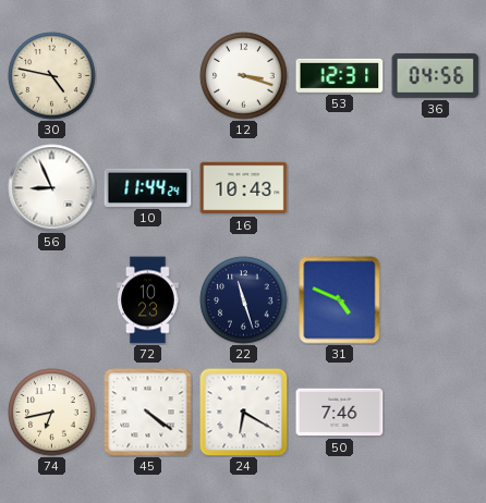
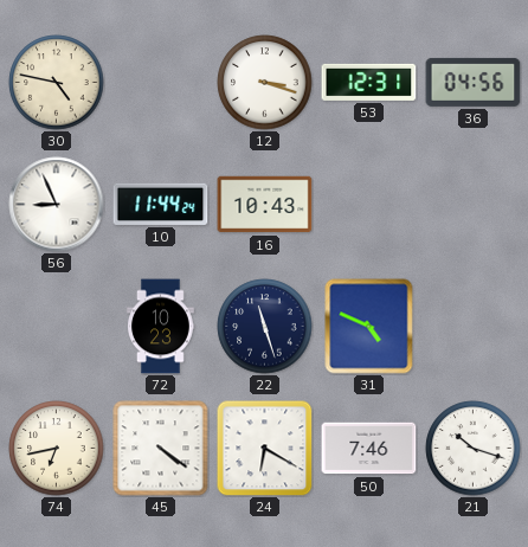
21: none -> 10:18 (474, 449)
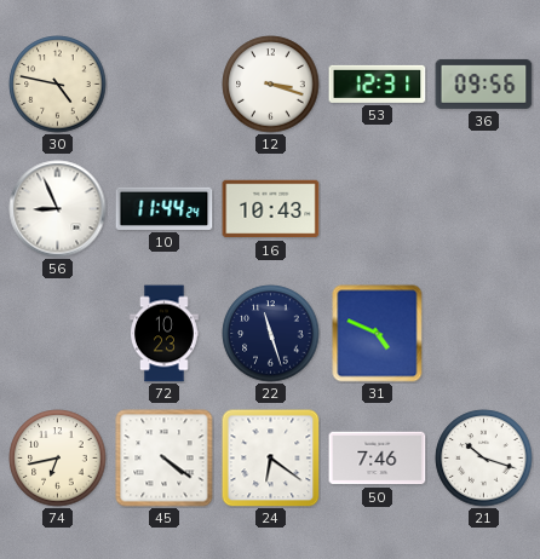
36: 04:56 -> 09:56 (484, 83)
24: 6:20 -> 6:21 (271, 459)
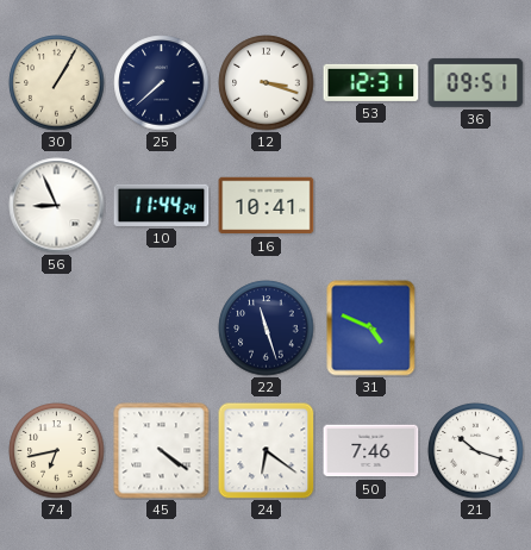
30: 4:47 -> 1:05 (57, 83)
25: none -> 7:38 (162, 83)
36: 09:56 -> 09:51 (476, 82)
16: 10:43 -> 10:41 (267, 206)
72: 10:23 -> none (165, 334)
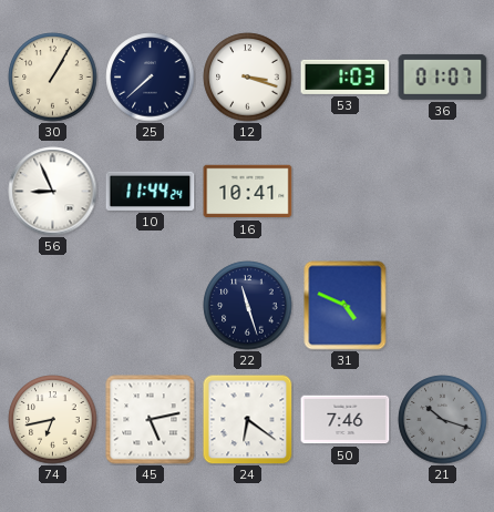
53: 12:31 -> 1:03 (346, 76)
36: 09:51 -> 01:07 (443, 76)
45: 4:21 -> 5:13 (151, 420)
21 dial: white -> grey (443, 420)
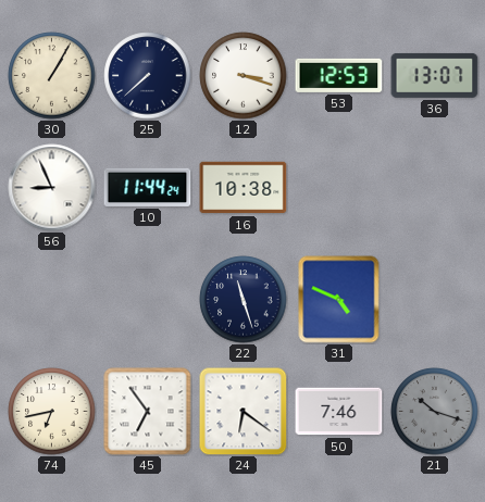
53: 1:03 -> 12:53 (339, 75)
36: 01:07 -> 13:07 (435, 75)
16: 10:41 -> 10:38 (244, 188)
45: 5:13 -> 6:54 (148, 412)
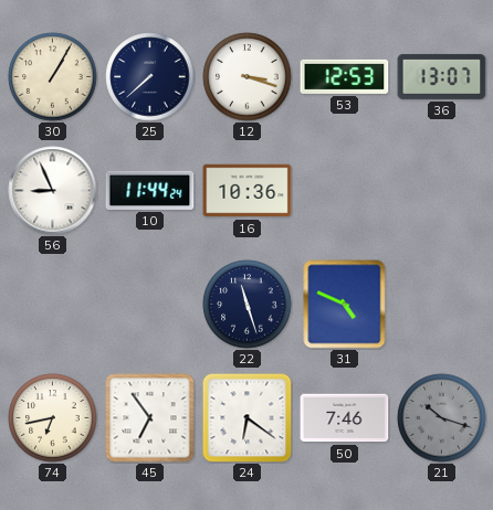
16: 10:38 -> 10:36 (248, 191)
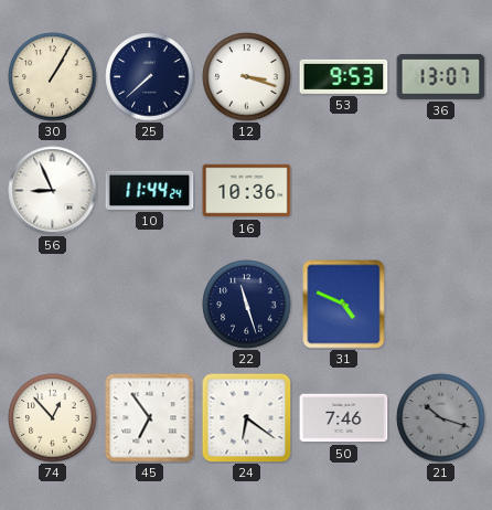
53: 12:53 -> 9:53 (344, 76)
74: 6:43 -> 12:53 (53, 418)
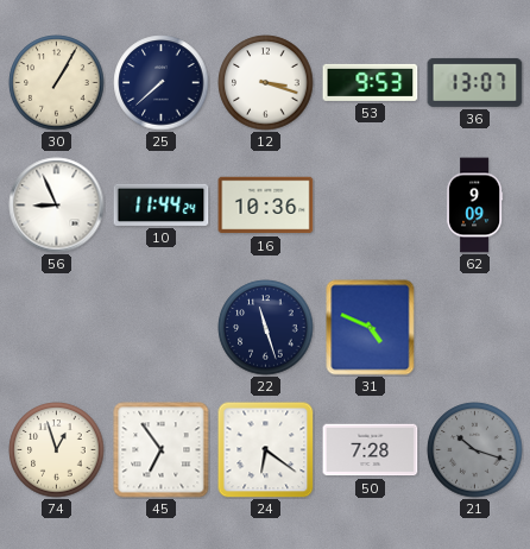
62: none -> 9:09 (475, 206)
74: 12:53 -> 12:57 (57, 450)
50: 7:46 -> 7:28 (371, 450)
